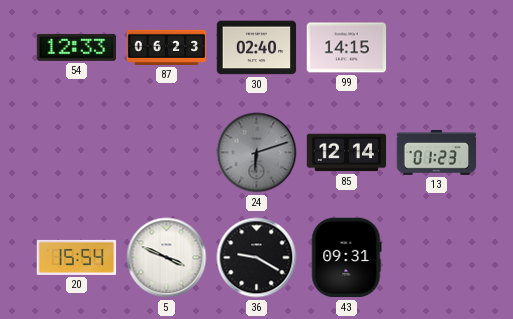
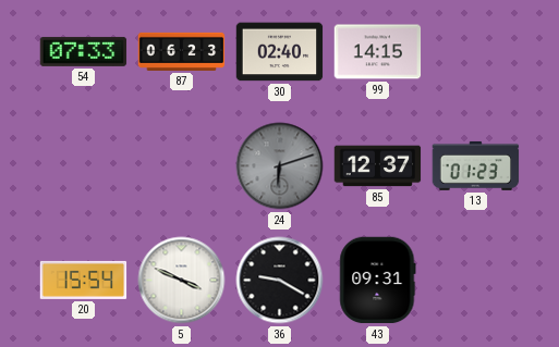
54: 12:33 -> 07:33 (84, 51)
85: 12:14 -> 12:37 (378, 166)
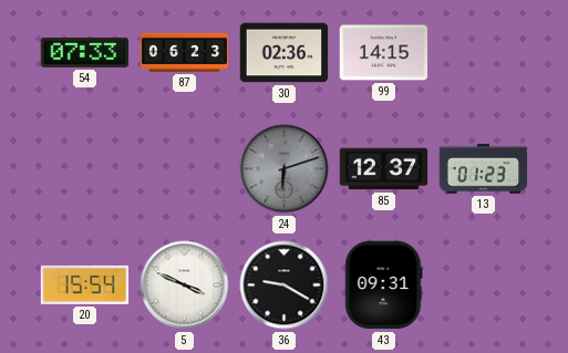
30: 02:40 -> 02:36 (285, 53)
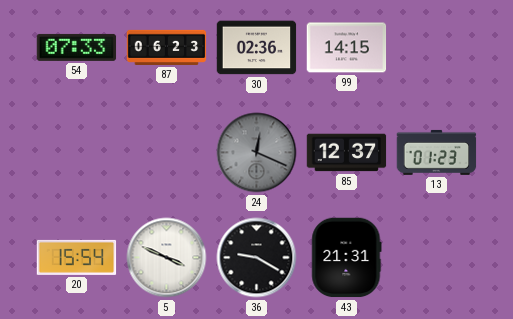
24: 6:12 -> 12:19 (257, 153)
43: 09:31 -> 21:31 (347, 258)
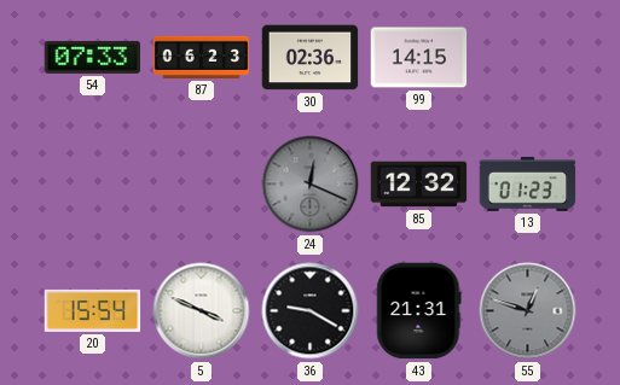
85: 12:37 -> 12:32 (419, 185)
55: none -> 12:48 (528, 311)
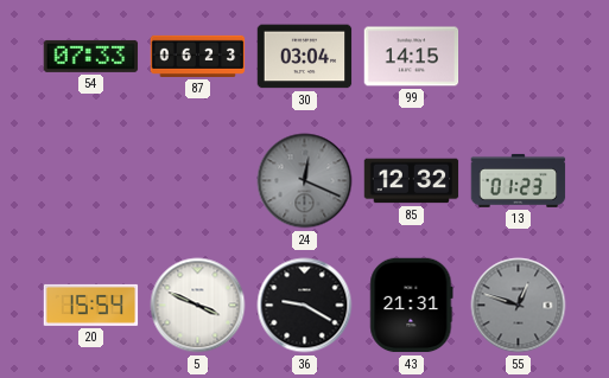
30: 02:36 -> 03:04 (305, 57)
